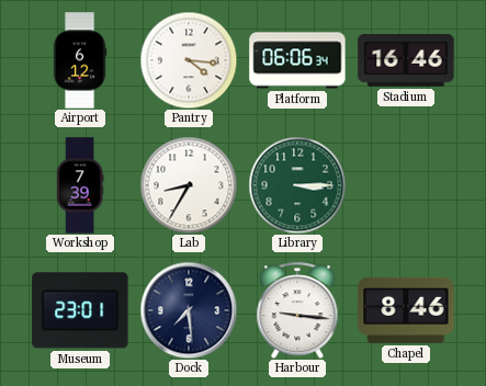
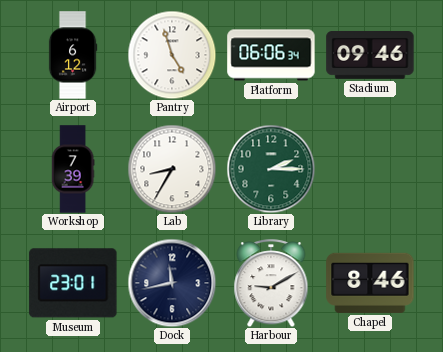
Pantry: 4:16 -> 4:57 (172, 55)
Stadium: 16:46 -> 09:46 (370, 56)
Library: 3:15 -> 2:15 (271, 169)
Dock: 7:29 -> 11:43 (172, 283)
Harbour: 9:16 -> 9:10 (271, 283)
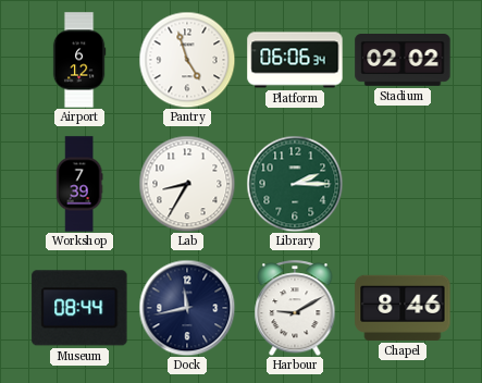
Stadium: 09:46 -> 02:02 (403, 61)
Museum: 23:01 -> 08:44 (79, 308)
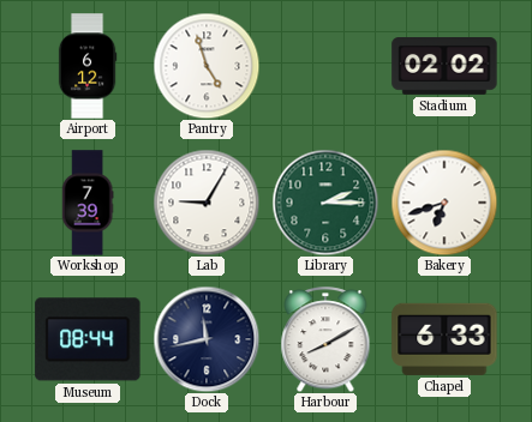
Platform: 06:06 -> none (295, 60)
Lab: 8:35 -> 9:05 (207, 203)
Bakery: none -> 6:42 (444, 203)
Harbour: 9:10 -> 8:10 (325, 339)
Chapel: 8:46 -> 6:33 (444, 339)
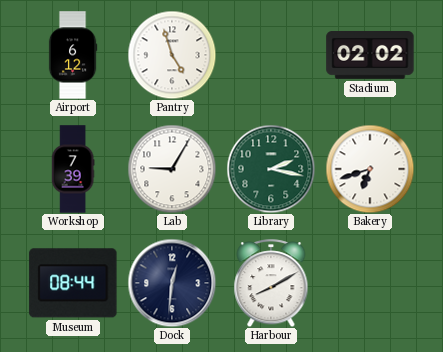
Library: 2:15 -> 2:17 (271, 169)
Dock: 11:43 -> 12:31 (172, 283)
Chapel: 6:33 -> none (444, 339)
